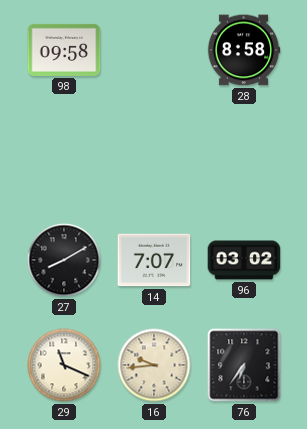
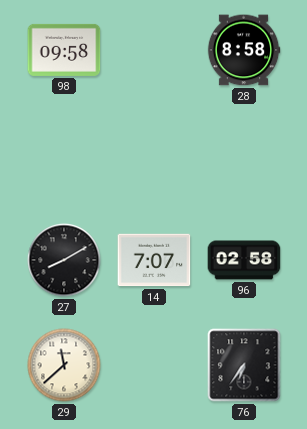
96: 03:02 -> 02:58 (244, 260)
29: 11:19 -> 11:38 (64, 365)
16: 9:44 -> none (154, 365)
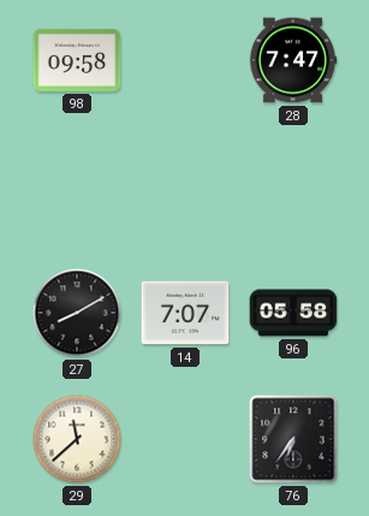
28: 8:58 -> 7:47 (293, 60)
96: 02:58 -> 05:58 (293, 313)
